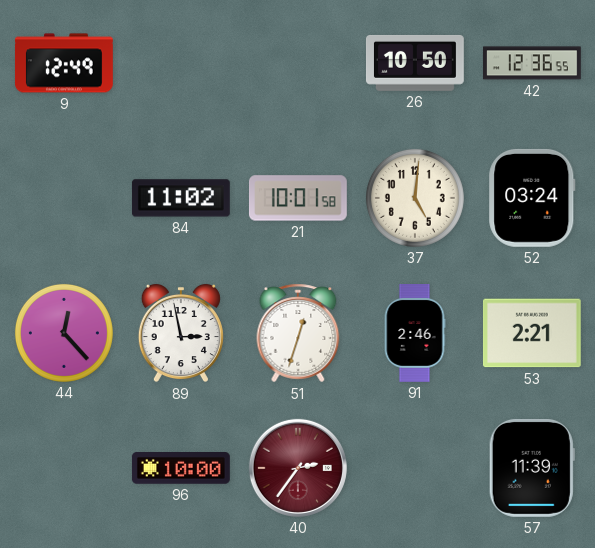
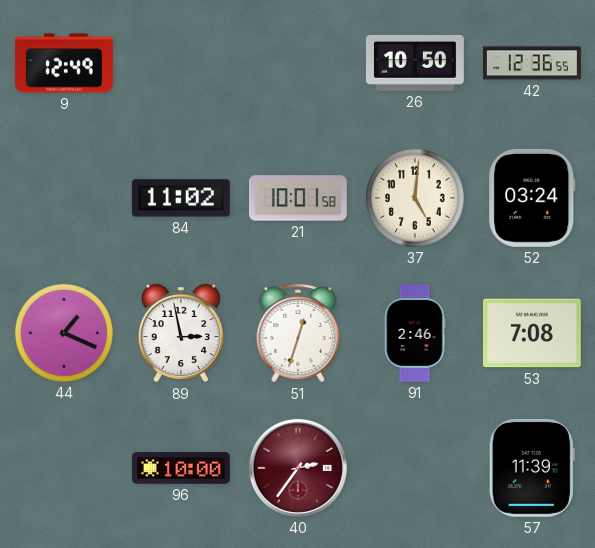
44: 12:23 -> 1:19 (64, 333)
53: 2:21 -> 7:08 (532, 333)
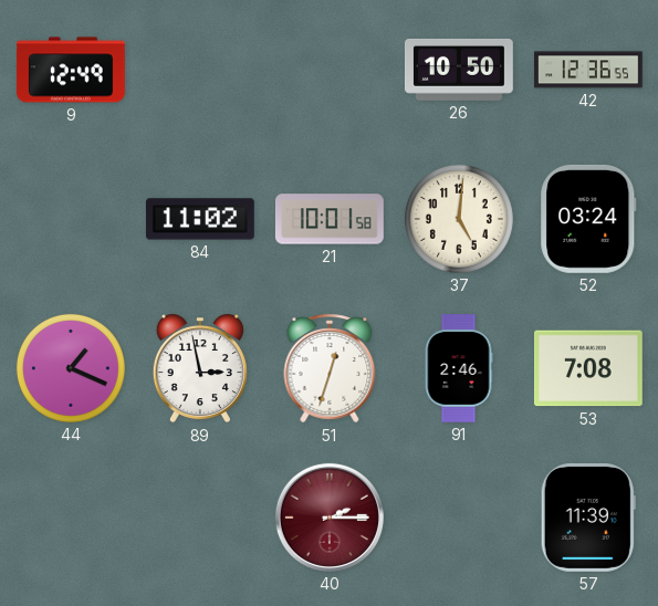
96: 10:00 -> none (181, 469)
40: 2:36 -> 2:15 (330, 518)
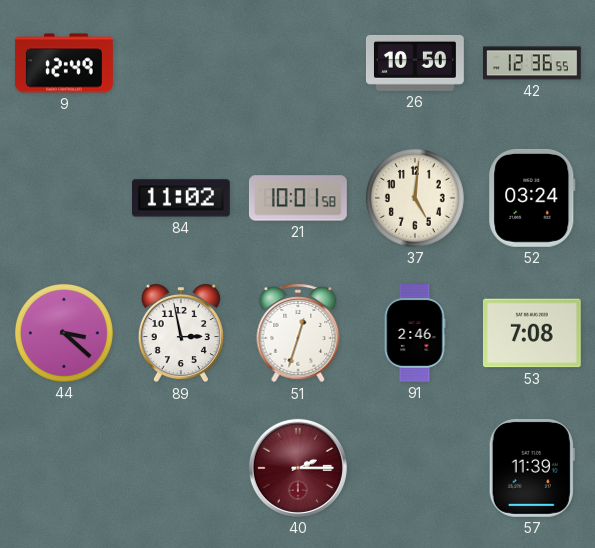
44: 1:19 -> 3:22 (64, 333)
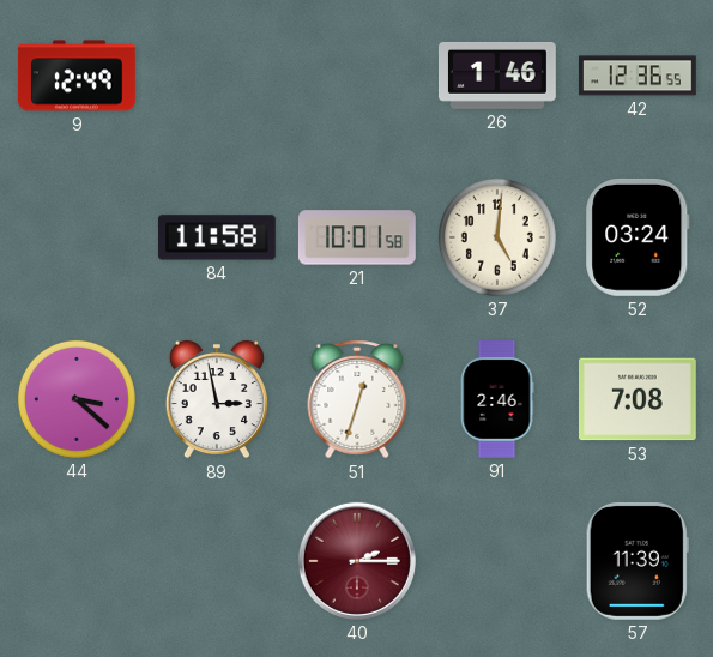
26: 10:50 -> 1:46 (497, 76)
84: 11:02 -> 11:58 (217, 237)
